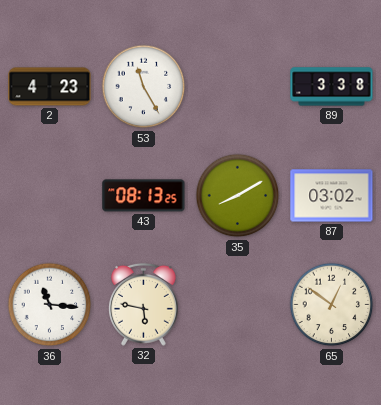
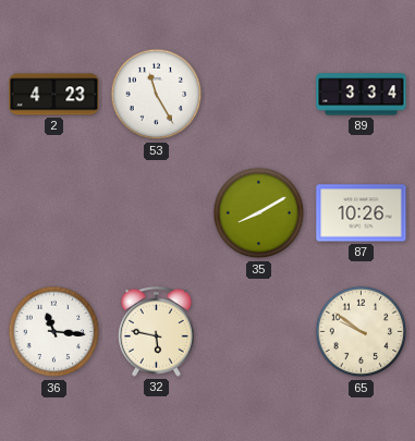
89: 3:38 -> 3:34 (362, 95)
43: 08:13 -> none (144, 196)
87: 03:02 -> 10:26 (362, 213)
65: 12:51 -> 9:51 (362, 332)
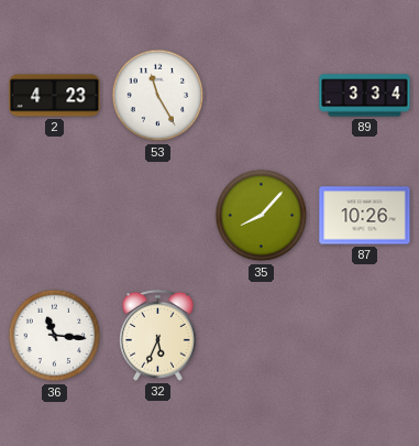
35: 8:10 -> 8:07 (262, 216)
32: 5:47 -> 5:34 (157, 335)
65: 9:51 -> none (362, 332)
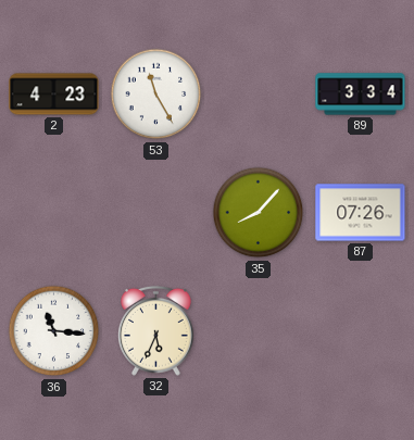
87: 10:26 -> 07:26 (361, 213)
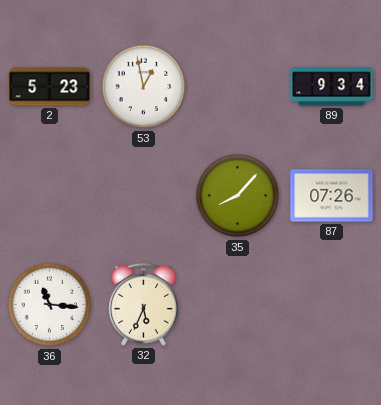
2: 4:23 -> 5:23 (50, 87)
53: 11:25 -> 12:58 (144, 87)
89: 3:34 -> 9:34 (332, 87)
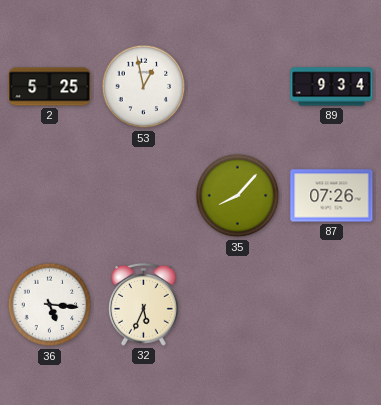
2: 5:23 -> 5:25 (50, 87)
36: 11:16 -> 5:16 (50, 305)
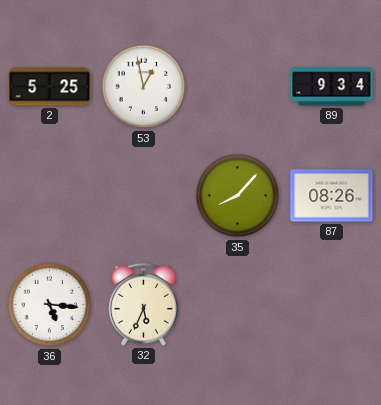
87: 07:26 -> 08:26 (332, 196)
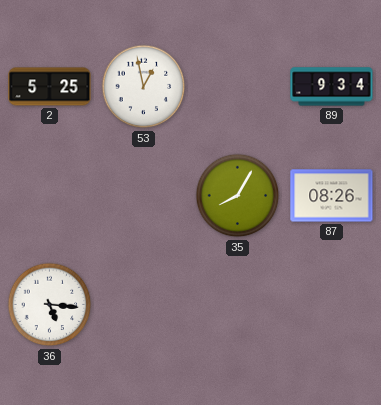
35: 8:07 -> 8:05 (238, 196)
32: 5:34 -> none (143, 304)
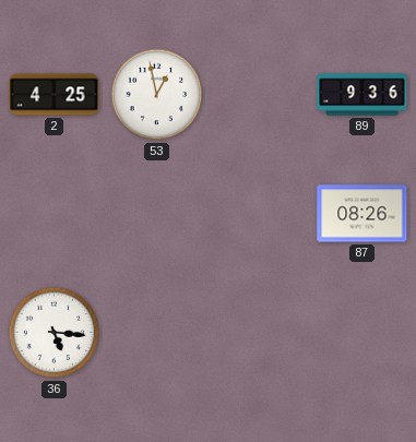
2: 5:25 -> 4:25 (55, 95)
89: 9:34 -> 9:36 (362, 95)
35: 8:05 -> none (238, 196)
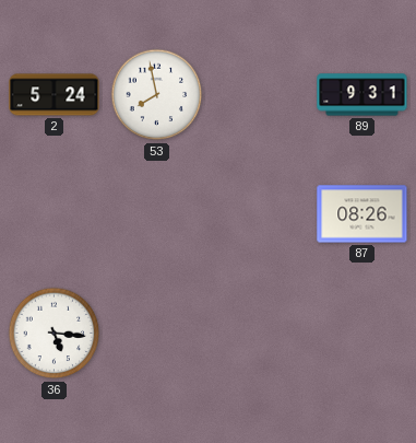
2: 4:25 -> 5:24 (55, 95)
53: 12:58 -> 7:58 (157, 95)
89: 9:36 -> 9:31 (362, 95)
